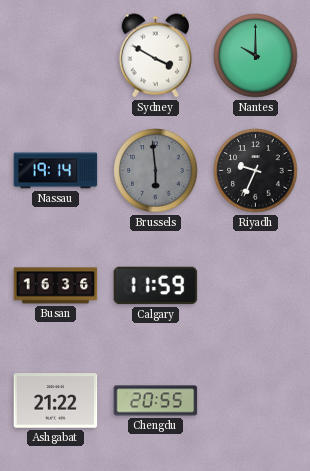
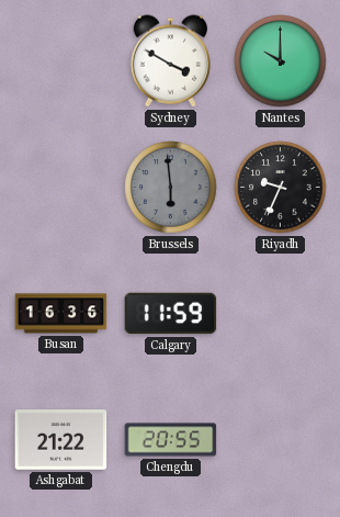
Nassau: 19:14 -> none (56, 171)
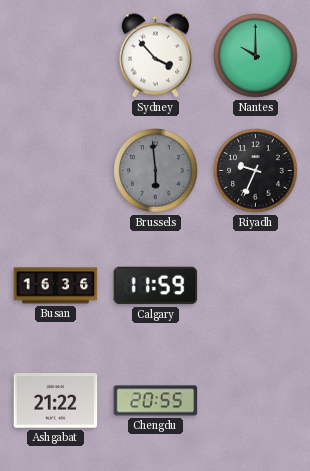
Sydney: 3:50 -> 3:53 (155, 56)
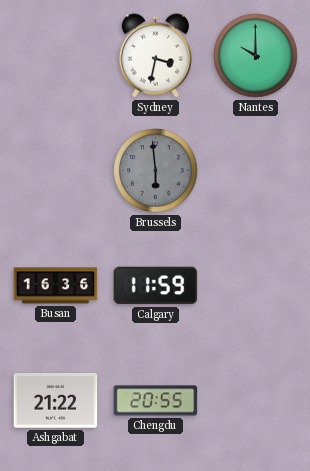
Sydney: 3:53 -> 3:32 (155, 56)
Riyadh: 9:34 -> none (256, 171)
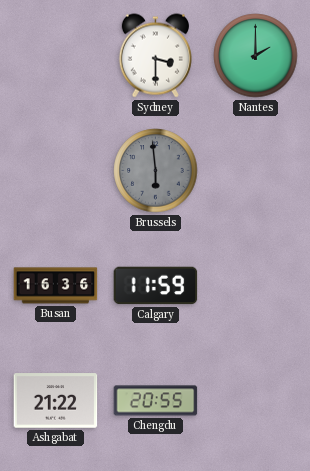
Sydney: 3:32 -> 3:30 (155, 56)
Nantes: 10:00 -> 2:00 (256, 56)
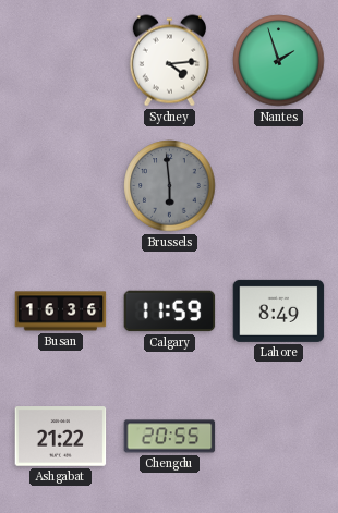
Sydney: 3:30 -> 4:14 (169, 61)
Nantes: 2:00 -> 1:57 (279, 61)
Lahore: none -> 8:49 (279, 310)
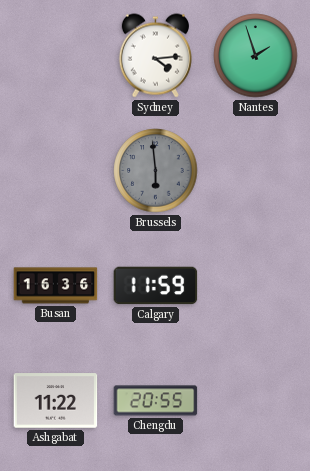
Lahore: 8:49 -> none (279, 310)
Ashgabat: 21:22 -> 11:22 (56, 401)
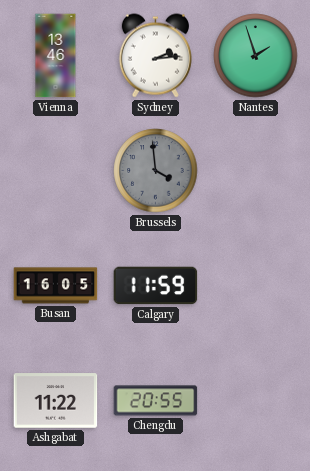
Vienna: none -> 13:46 (56, 56)
Sydney: 4:14 -> 2:14 (155, 56)
Brussels: 5:59 -> 3:59 (156, 171)
Busan: 16:36 -> 16:05 (56, 286)
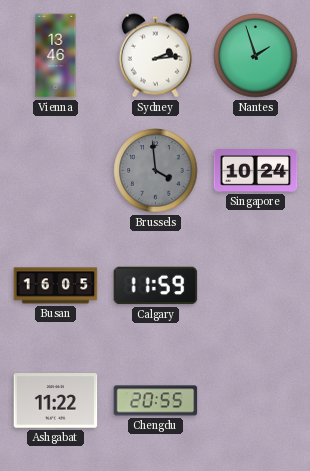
Singapore: none -> 10:24 (256, 171)
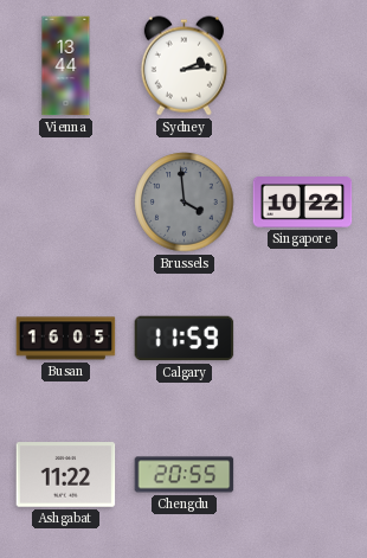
Vienna: 13:46 -> 13:44 (66, 66)
Nantes: 1:57 -> none (256, 56)
Singapore: 10:24 -> 10:22 (303, 203)
